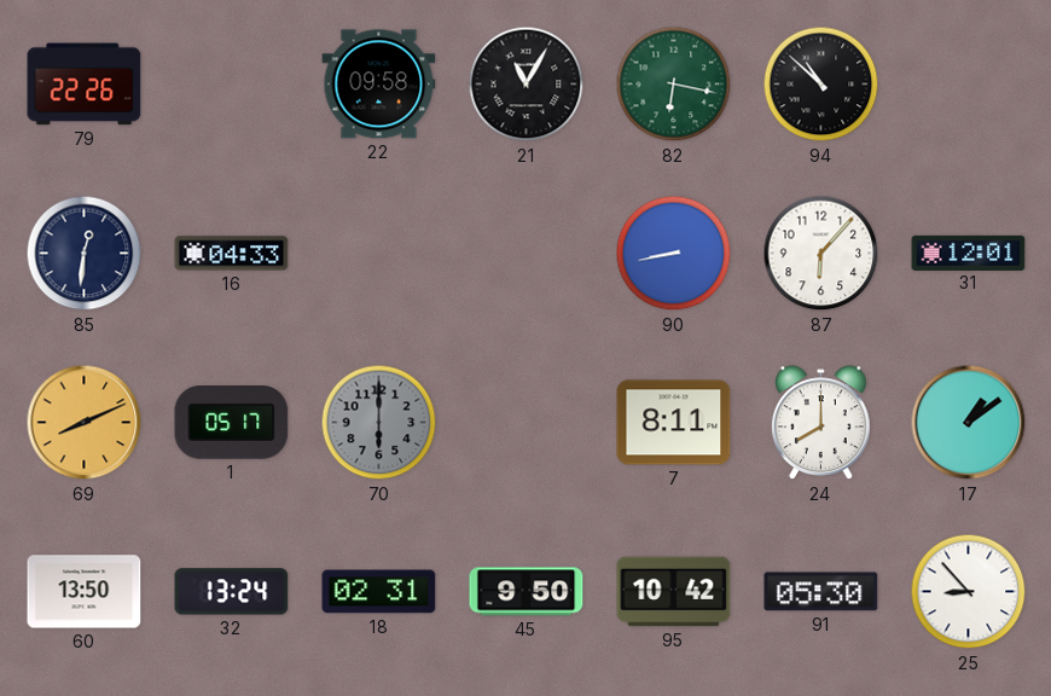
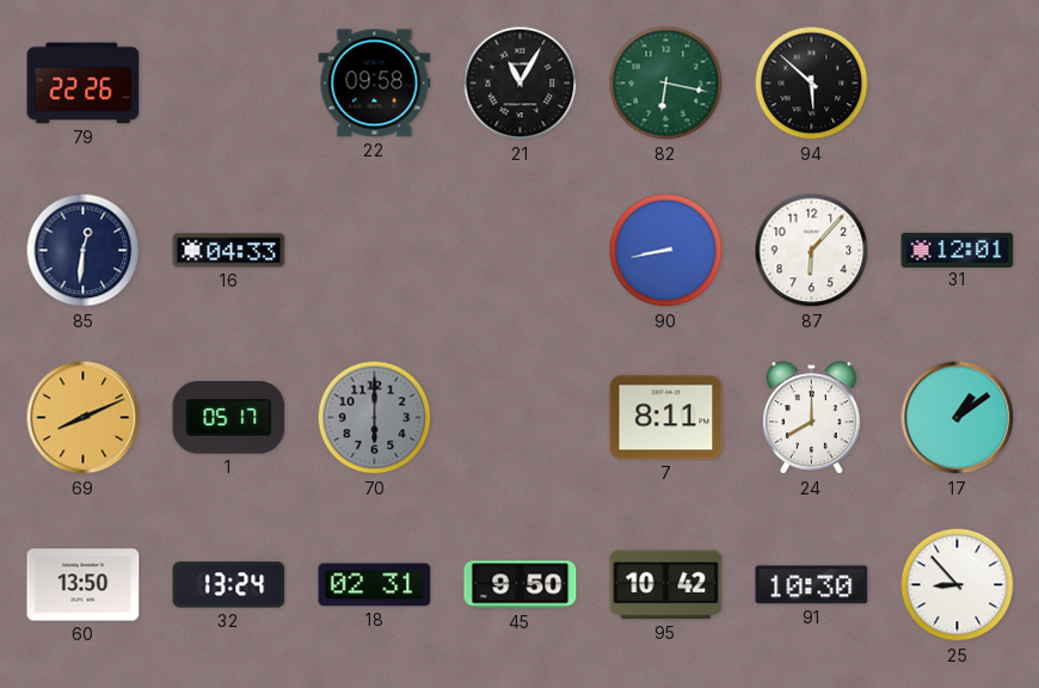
94: 10:52 -> 5:52 (812, 84)
91: 05:30 -> 10:30 (812, 585)
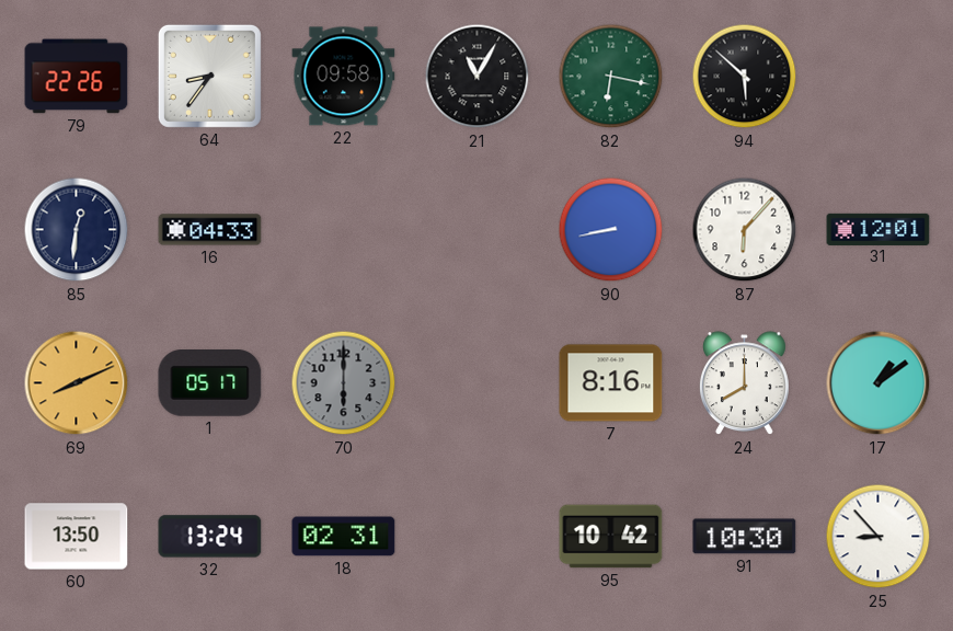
64: none -> 8:36 (209, 76)
7: 8:11 -> 8:16 (611, 383)
45: 9:50 -> none (521, 585)
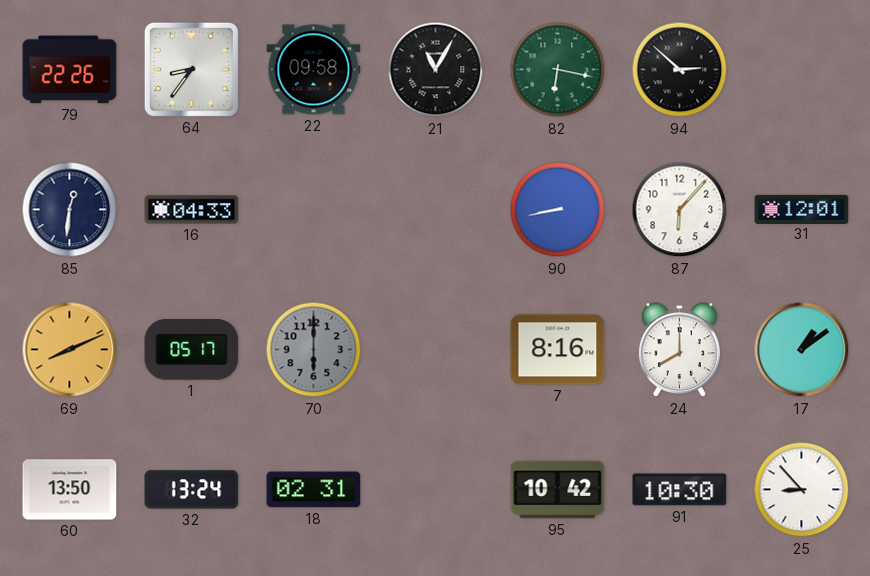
94: 5:52 -> 2:52 (680, 70)
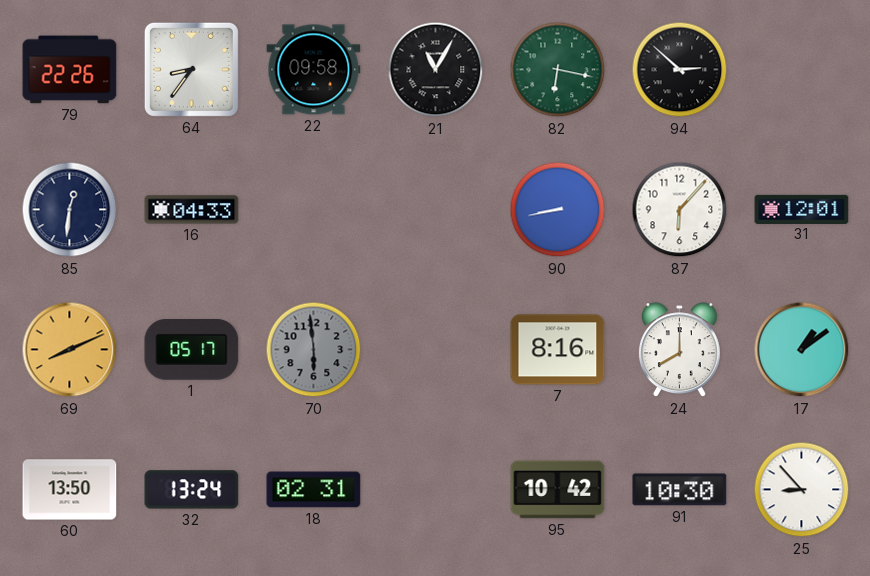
70: 6:00 -> 5:59 (314, 350)
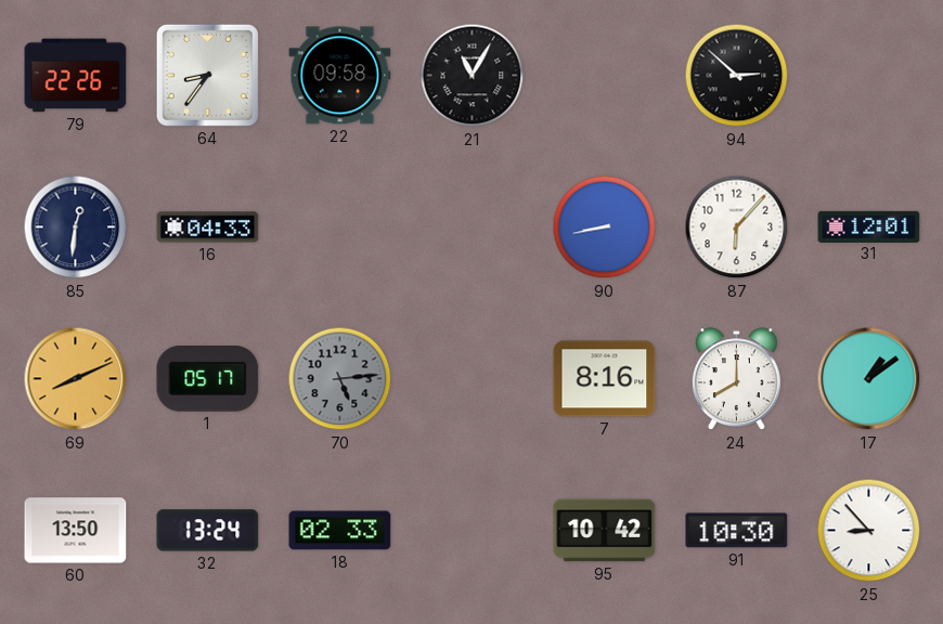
82: 6:17 -> none (558, 70)
70: 5:59 -> 5:14 (340, 379)
18: 02:31 -> 02:33 (340, 531)
